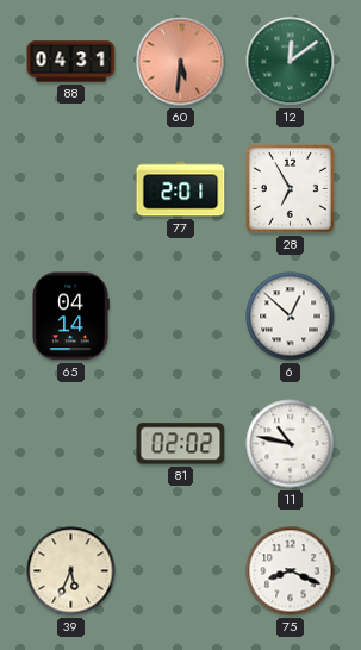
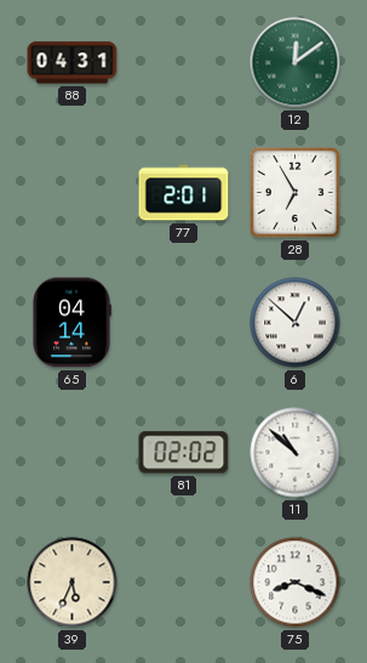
60: 5:31 -> none (181, 62)
11: 10:47 -> 10:52 (296, 453)
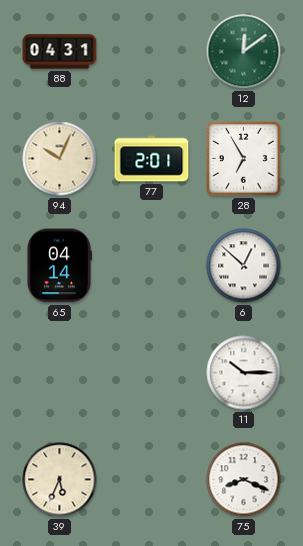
94: none -> 10:04 (60, 159)
81: 02:02 -> none (184, 453)
11: 10:52 -> 10:15 (244, 373)
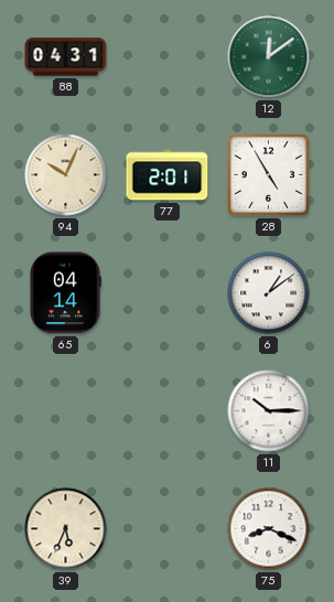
28: 6:55 -> 4:55 (269, 175)
6: 12:52 -> 1:09 (269, 293)
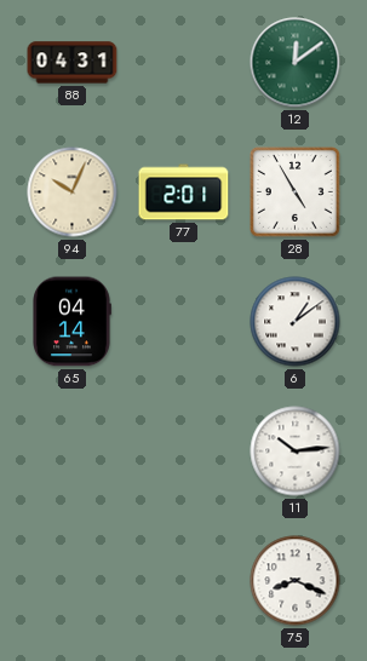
11: 10:15 -> 10:14 (296, 452)
39: 5:34 -> none (66, 529)
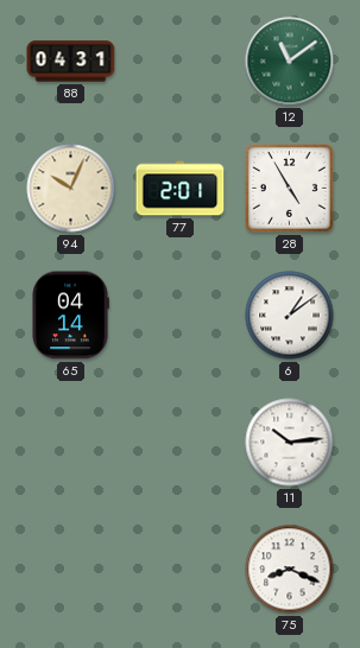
12: 12:09 -> 11:09 (290, 62)
